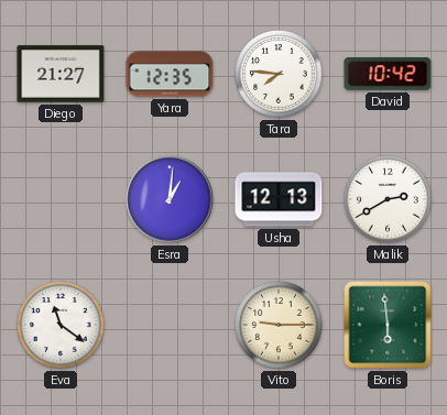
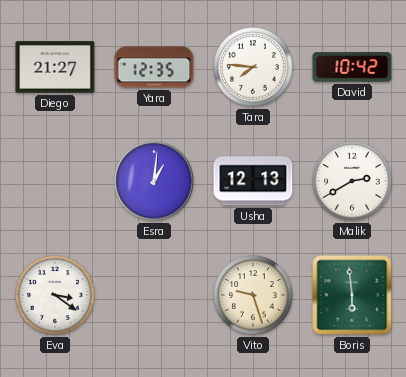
Eva: 11:21 -> 3:21 (55, 295)
Vito: 9:15 -> 9:27 (253, 295)
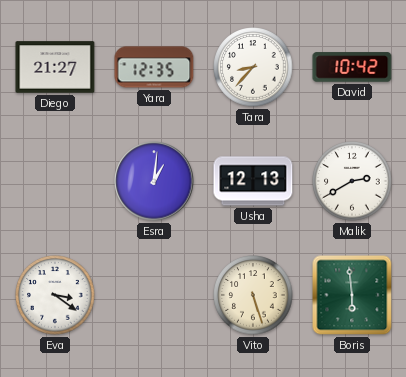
Tara: 7:46 -> 8:37 (253, 67)
Vito: 9:27 -> 5:27 (253, 295)
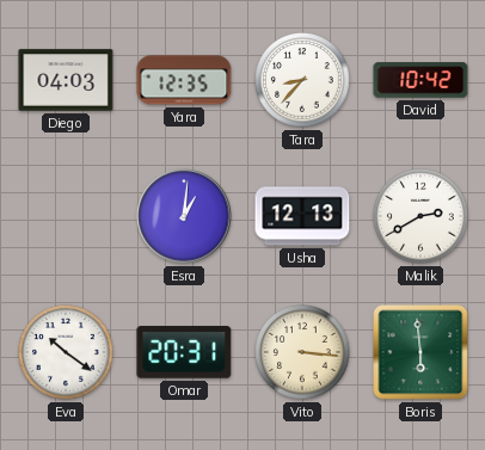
Diego: 21:27 -> 04:03 (66, 80)
Eva: 3:21 -> 10:21 (66, 352)
Omar: none -> 20:31 (184, 352)
Vito: 5:27 -> 3:16 (302, 352)
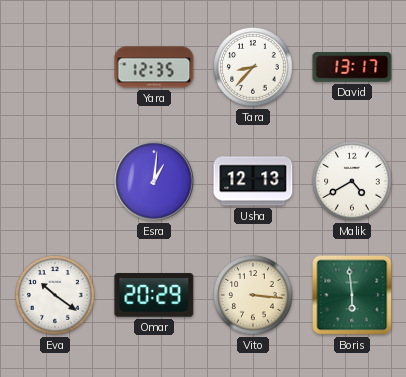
Diego: 04:03 -> none (66, 80)
David: 10:42 -> 13:17 (352, 67)
Malik: 2:40 -> 4:40 (352, 181)
Omar: 20:31 -> 20:29 (154, 295)
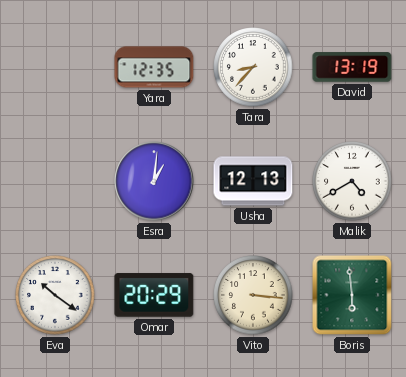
David: 13:17 -> 13:19 (352, 67)
